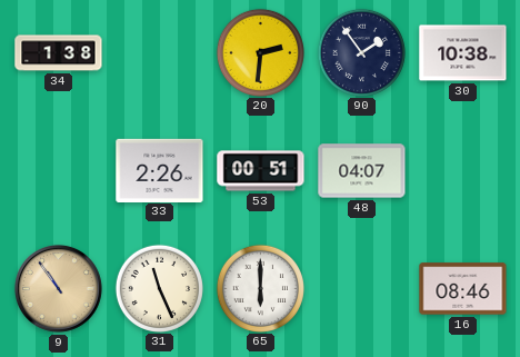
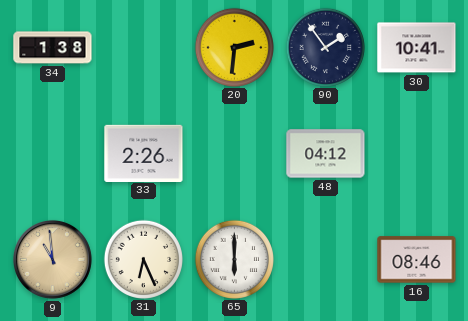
30: 10:38 -> 10:41 (417, 48)
53: 00:51 -> none (261, 171)
48: 04:07 -> 04:12 (326, 154)
9: 10:54 -> 10:59 (52, 259)
31: 11:26 -> 6:26 (143, 259)
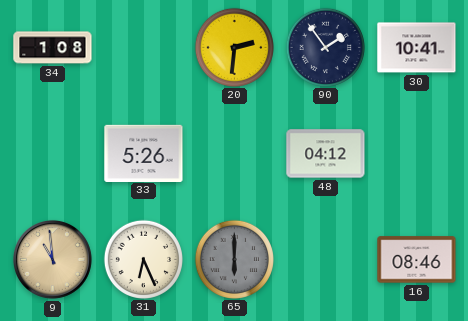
34: 1:38 -> 1:08 (53, 48)
33: 2:26 -> 5:26 (144, 153)
65 dial: white -> grey (234, 259)
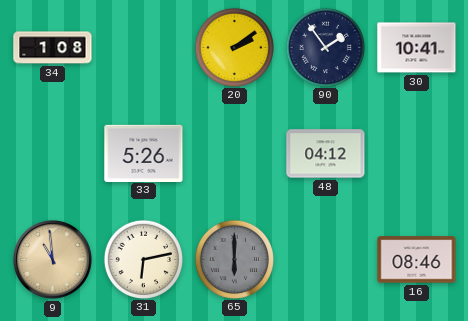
20: 2:31 -> 2:09 (234, 47)
31: 6:26 -> 6:13 (143, 259)
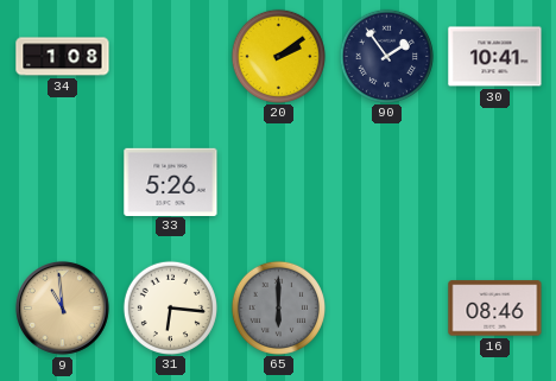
48: 04:12 -> none (326, 154)
31: 6:13 -> 6:16 (170, 307)
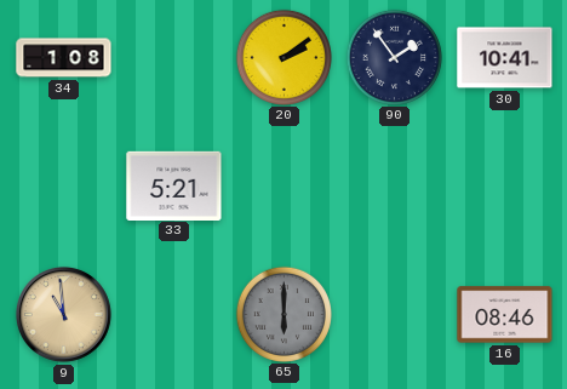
33: 5:26 -> 5:21 (174, 185)
31: 6:16 -> none (170, 307)
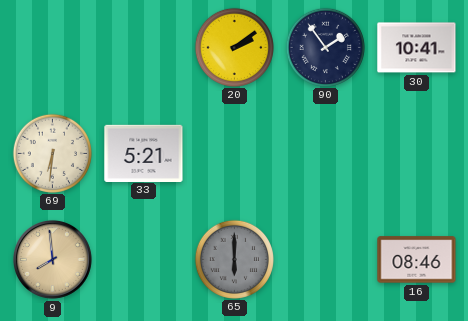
34: 1:08 -> none (64, 58)
69: none -> 6:31 (52, 153)
9: 10:59 -> 7:59 (52, 259)
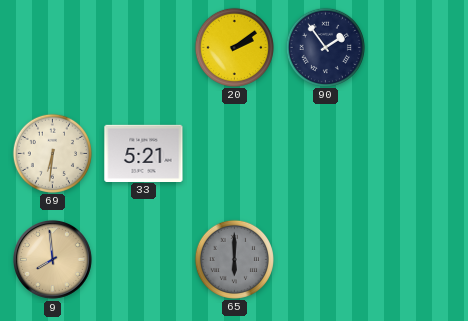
30: 10:41 -> none (417, 48)
16: 08:46 -> none (417, 260)
